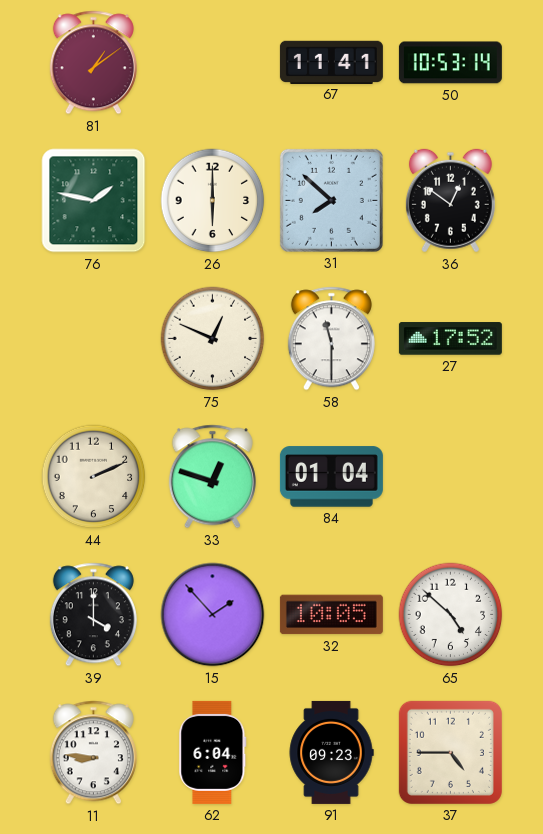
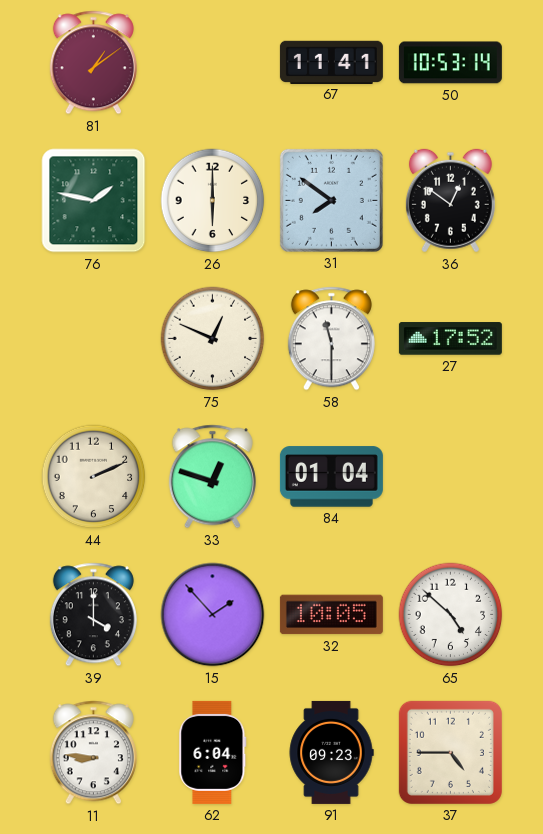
31: 7:52 -> 7:51 (331, 200)
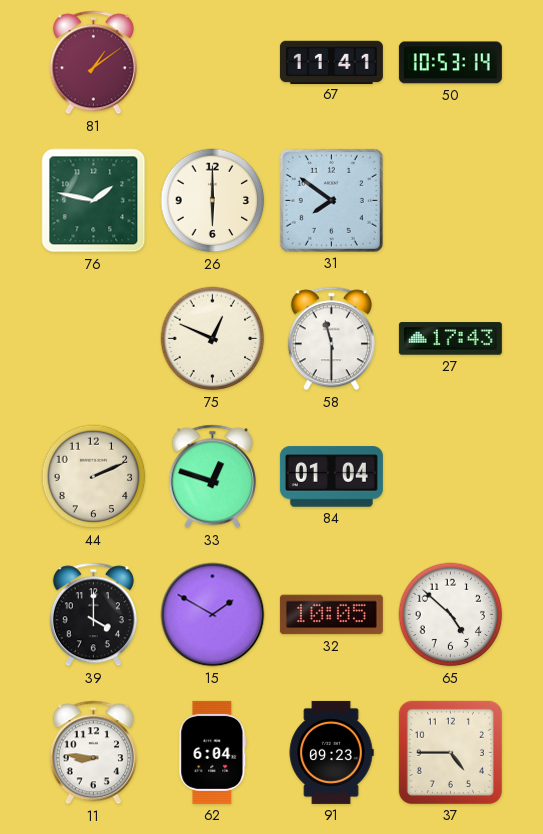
36: 12:51 -> none (450, 201)
27: 17:52 -> 17:43 (450, 339)
15: 1:53 -> 1:50 (213, 615)
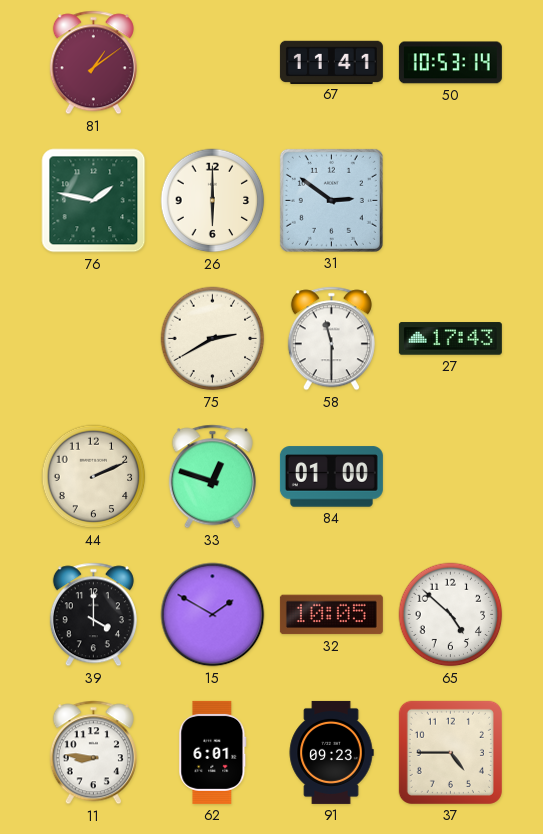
31: 7:51 -> 2:51 (331, 200)
75: 12:49 -> 2:40 (213, 339)
84: 01:04 -> 01:00 (331, 477)
62: 6:04 -> 6:01 (213, 752)
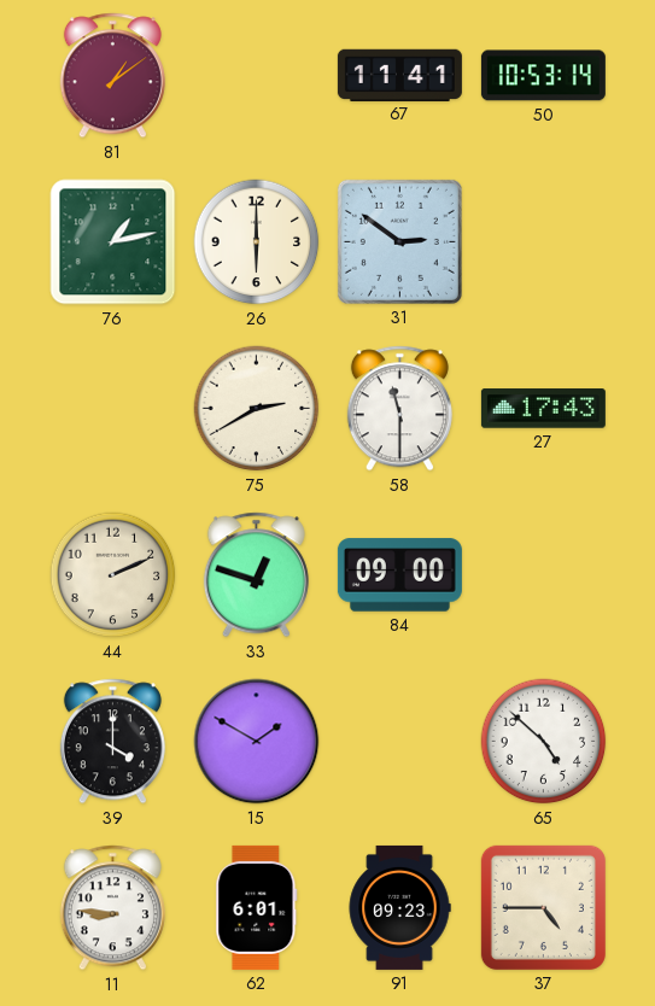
76: 1:47 -> 1:13 (113, 242)
84: 01:00 -> 09:00 (399, 575)
32: 10:05 -> none (331, 615)
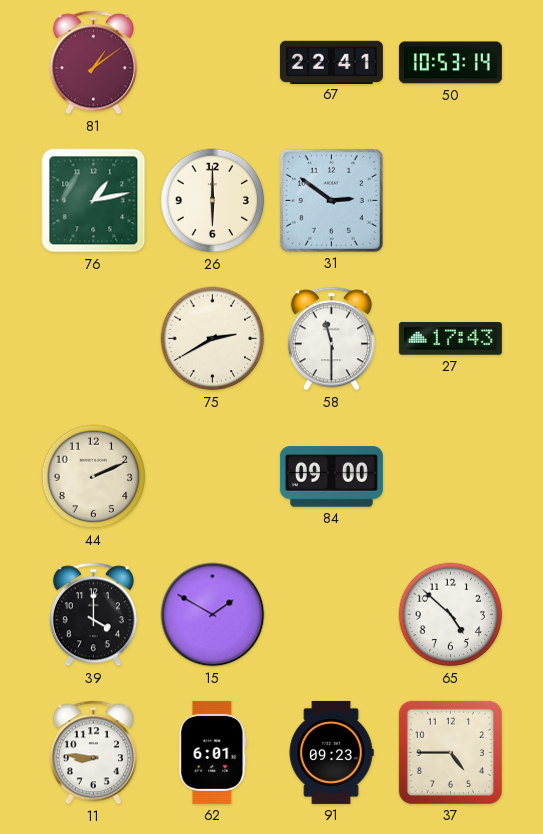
67: 11:41 -> 22:41 (331, 62)
33: 12:48 -> none (256, 575)
